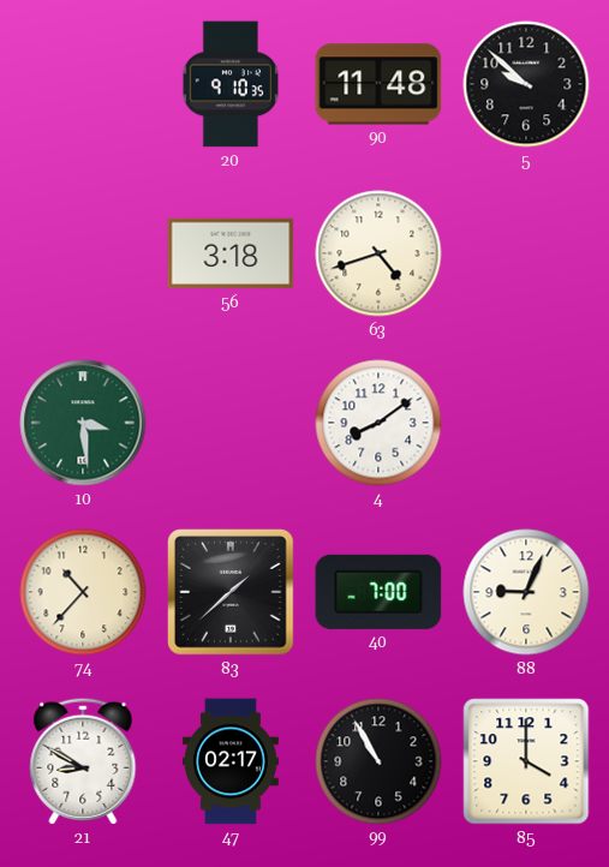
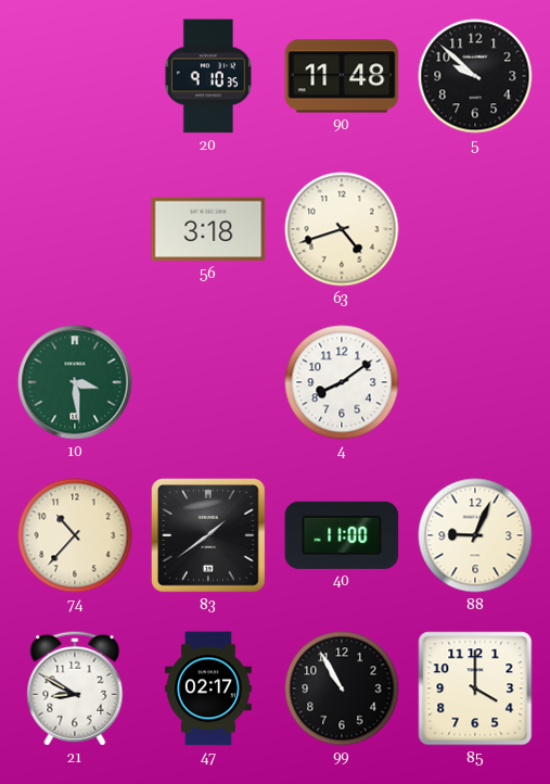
83: 1:38 -> 1:39 (209, 536)
40: 7:00 -> 11:00 (342, 535)
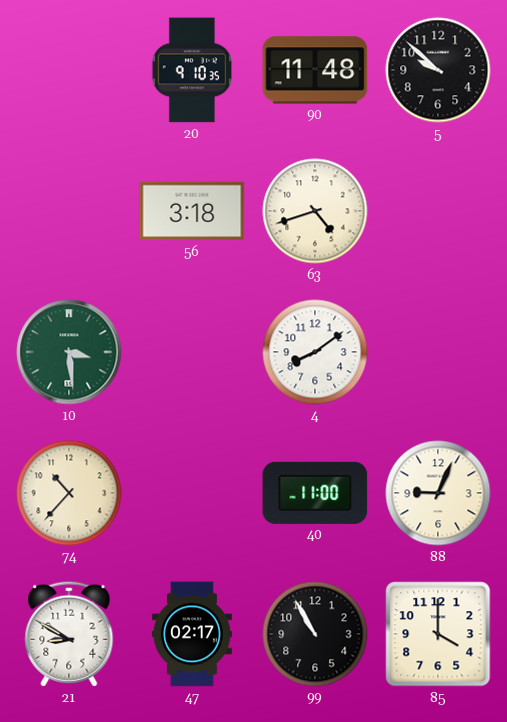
83: 1:39 -> none (209, 536)
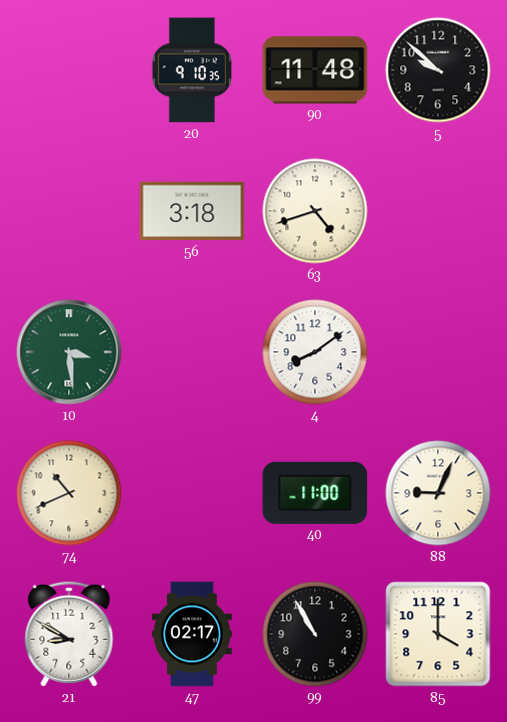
74: 10:37 -> 10:41 (69, 493)
